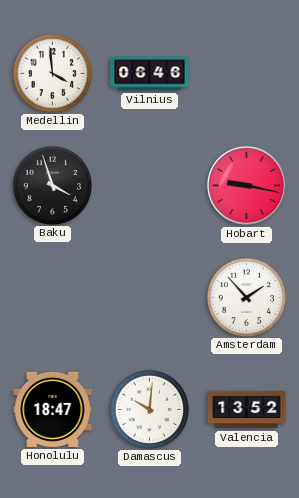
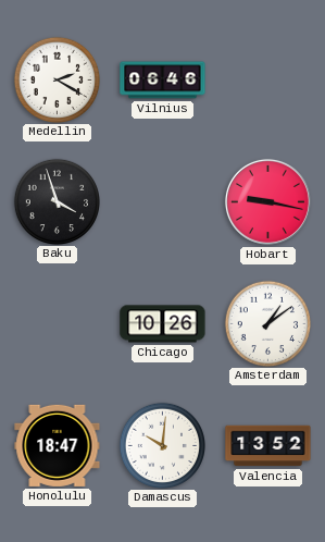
Medellin: 3:59 -> 2:20 (57, 79)
Chicago: none -> 10:26 (163, 324)
Amsterdam: 1:53 -> 1:09 (267, 323)
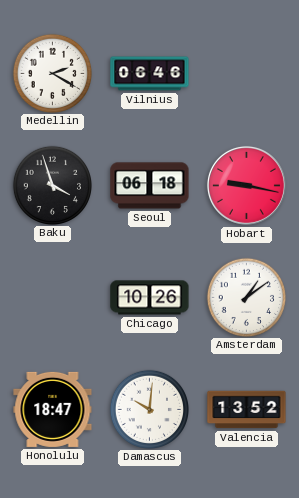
Seoul: none -> 06:18 (150, 186)
